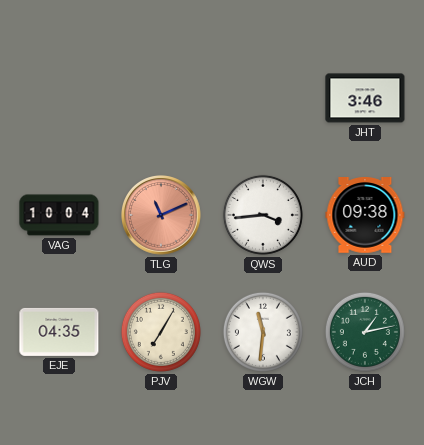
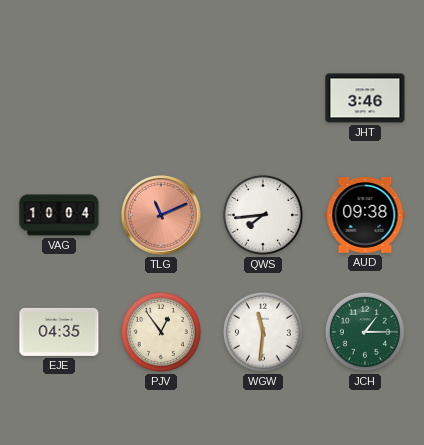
QWS: 3:44 -> 7:44 (263, 215)
PJV: 7:05 -> 12:54 (161, 332)
JCH: 1:13 -> 1:15 (365, 332)
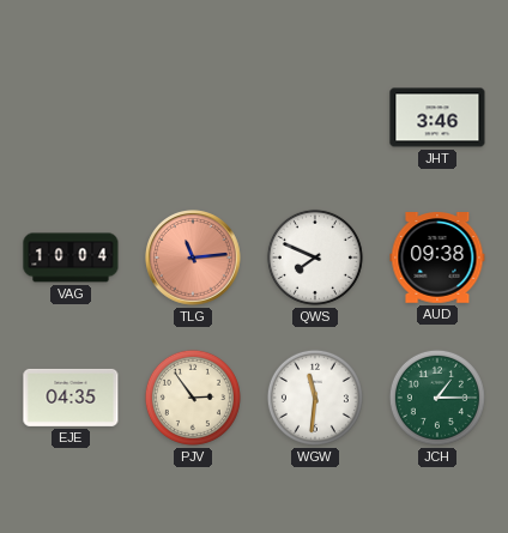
TLG: 11:11 -> 11:14 (194, 259)
QWS: 7:44 -> 7:49 (315, 258)
PJV: 12:54 -> 2:54 (193, 398)
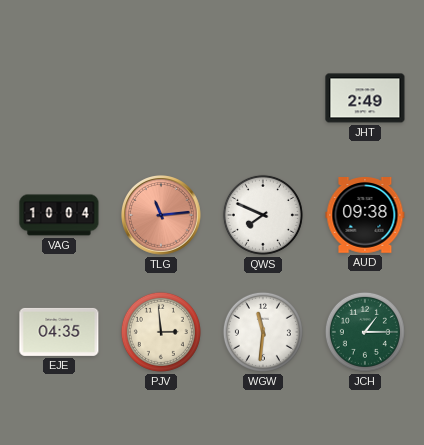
JHT: 3:46 -> 2:49 (365, 98)
PJV: 2:54 -> 2:59 (161, 332)
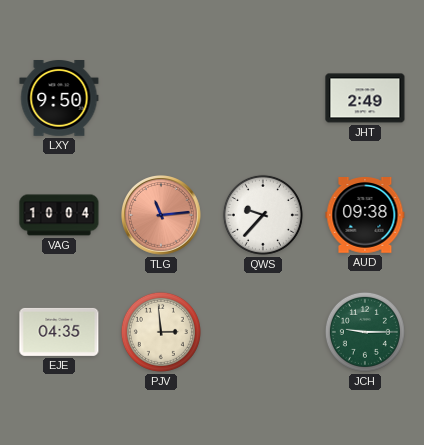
LXY: none -> 9:50 (59, 99)
QWS: 7:49 -> 9:37 (263, 215)
WGW: 11:31 -> none (263, 332)
JCH: 1:15 -> 9:15 (365, 332)
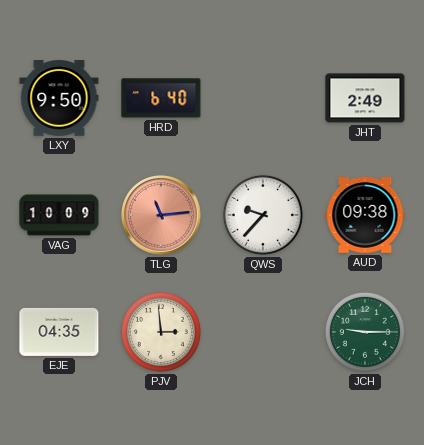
HRD: none -> 6:40 (161, 98)
VAG: 10:04 -> 10:09 (59, 215)
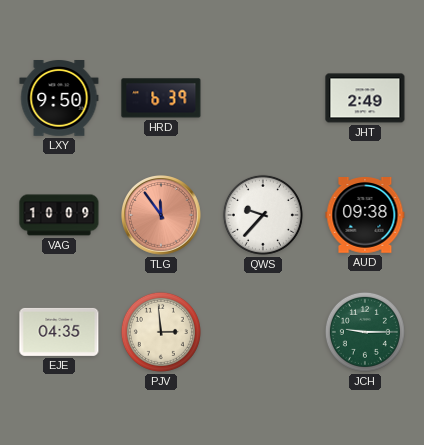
HRD: 6:40 -> 6:39 (161, 98)
TLG: 11:14 -> 11:54 (162, 216)
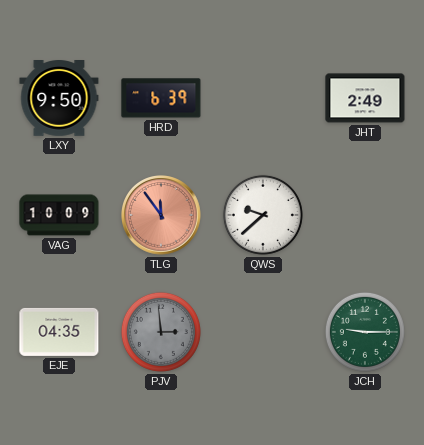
QWS: 9:37 -> 9:38 (263, 215)
AUD: 09:38 -> none (365, 216)
PJV dial: cream -> grey (161, 332)
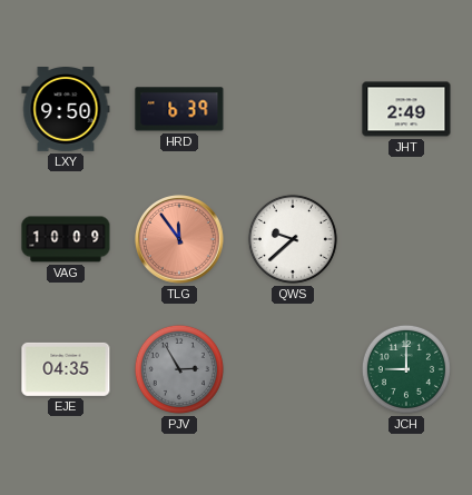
PJV: 2:59 -> 2:55 (179, 369)
JCH: 9:15 -> 9:00 (406, 369)
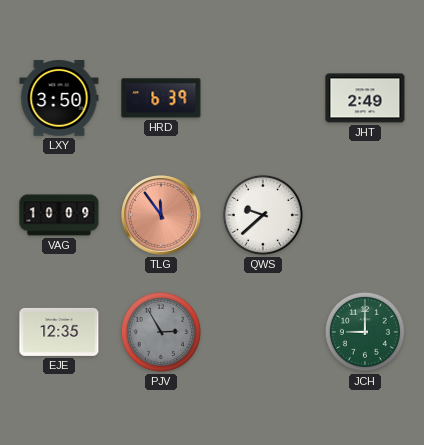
LXY: 9:50 -> 3:50 (59, 99)
EJE: 04:35 -> 12:35 (59, 332)
